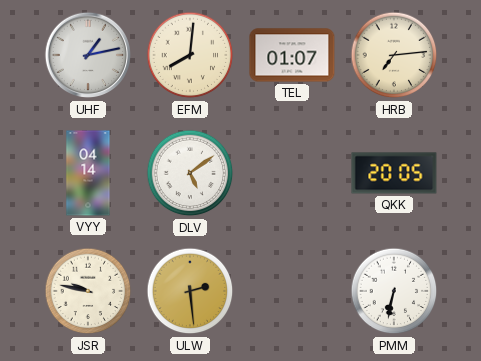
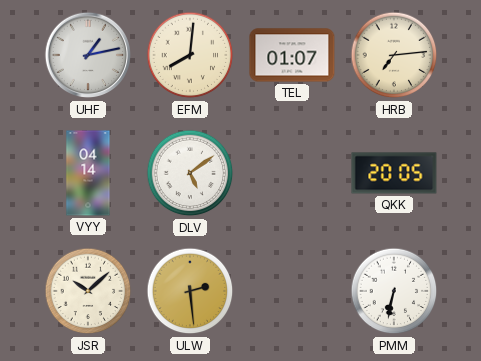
JSR: 9:47 -> 10:08 (88, 291)
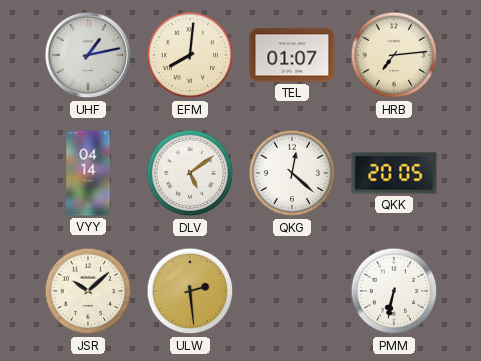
QKG: none -> 12:22 (292, 173)
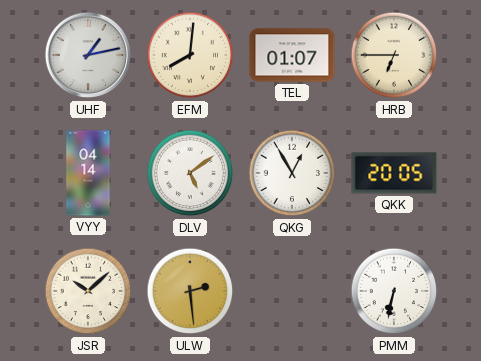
HRB: 7:14 -> 6:45 (394, 55)
QKG: 12:22 -> 12:55 (292, 173)
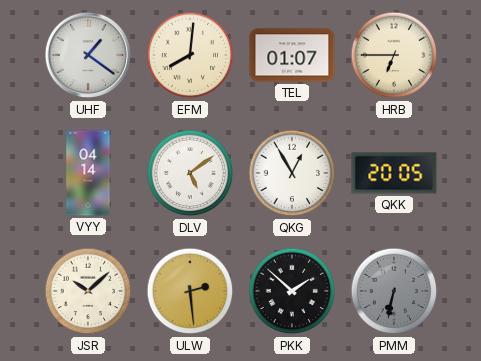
UHF: 1:13 -> 1:21 (88, 55)
PKK: none -> 1:52 (292, 291)
PMM dial: white -> grey (394, 291)
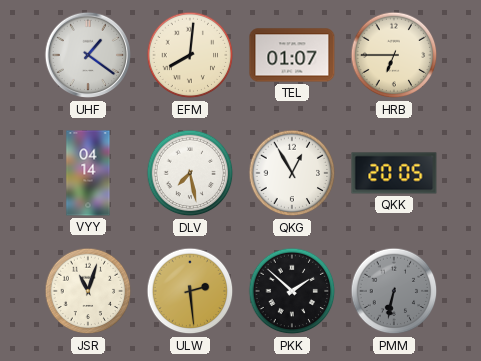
DLV: 5:09 -> 7:28 (190, 173)
JSR: 10:08 -> 11:03 (88, 291)
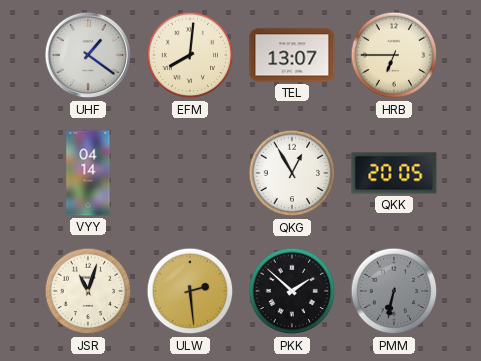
TEL: 01:07 -> 13:07 (292, 55)
DLV: 7:28 -> none (190, 173)
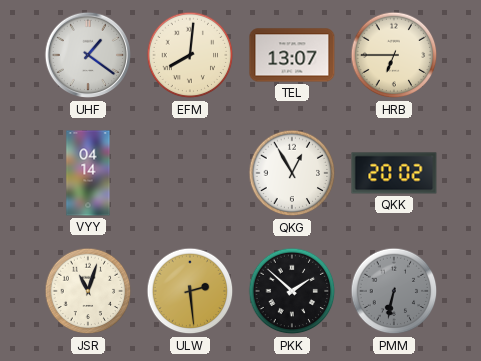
QKK: 20:05 -> 20:02 (394, 173)
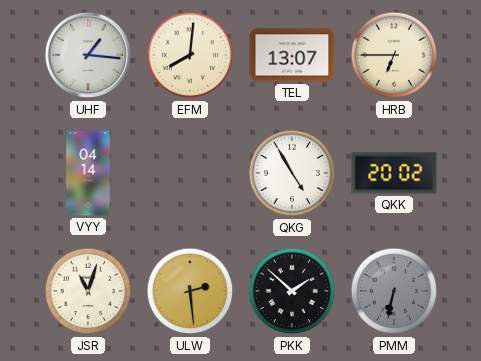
UHF: 1:21 -> 1:16 (88, 55)
QKG: 12:55 -> 4:55 (292, 173)
